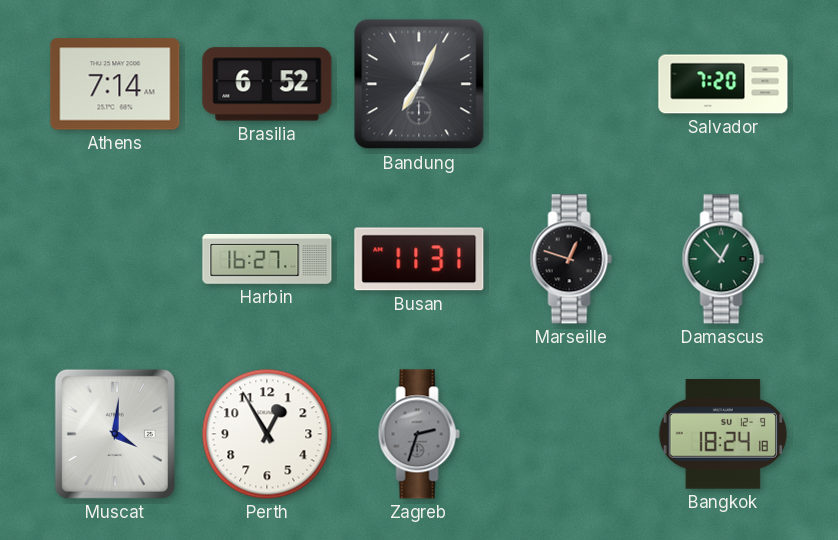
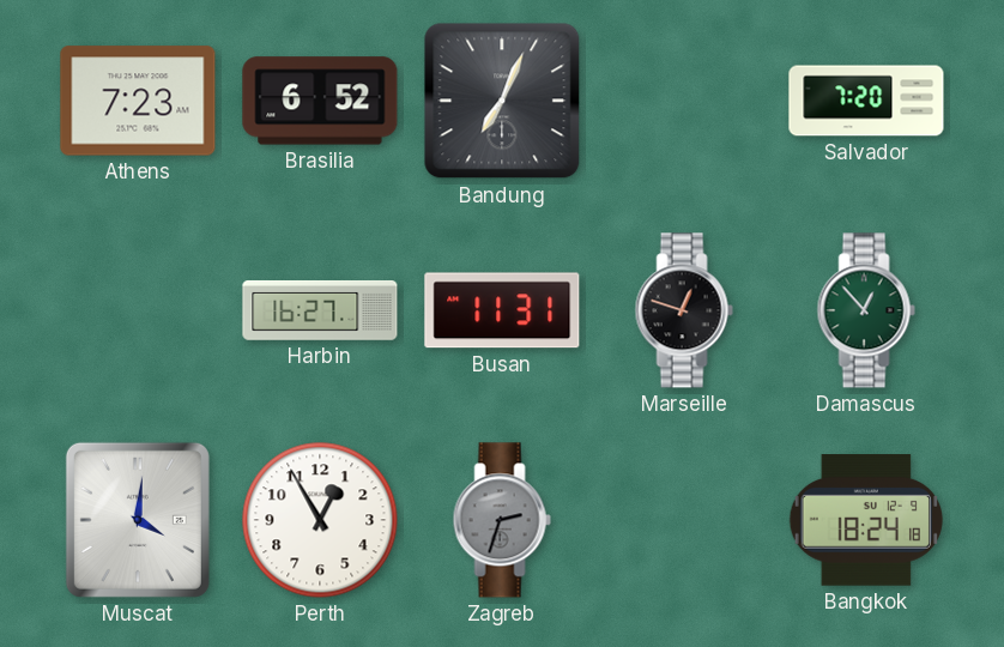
Athens: 7:14 -> 7:23 (138, 101)
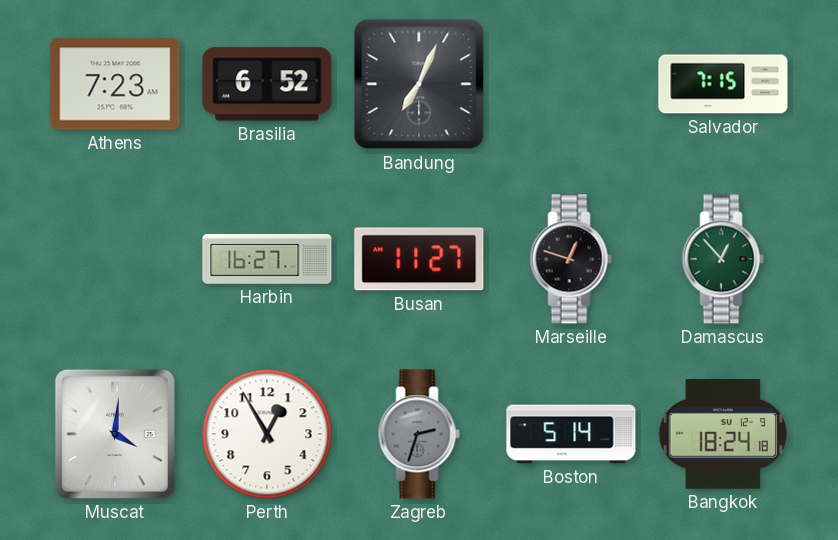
Salvador: 7:20 -> 7:15 (723, 84)
Busan: 11:31 -> 11:27 (419, 259)
Boston: none -> 5:14 (571, 434)
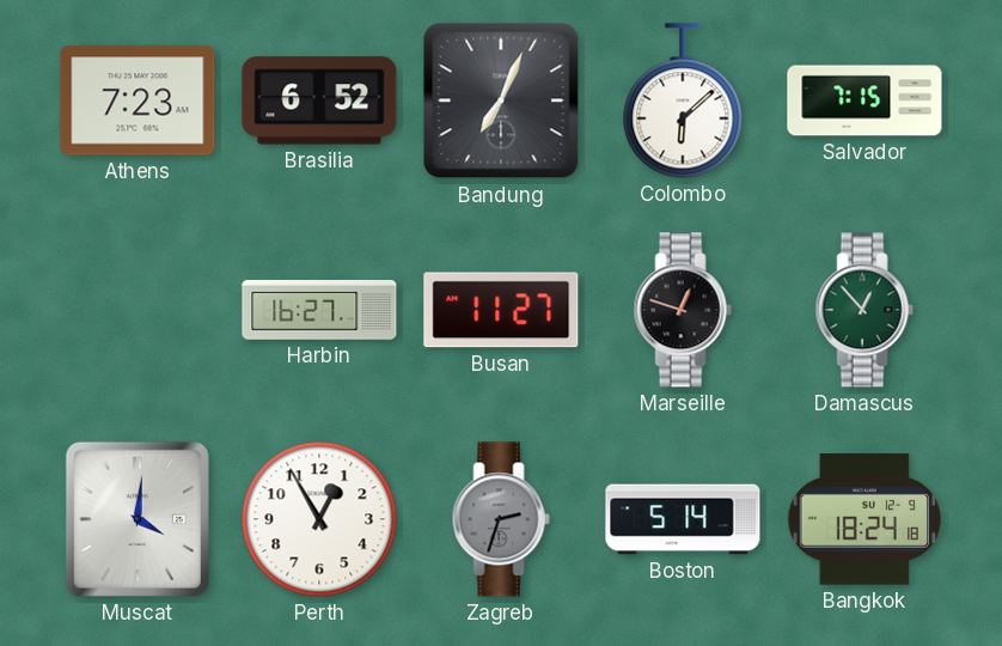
Colombo: none -> 6:08 (683, 100)
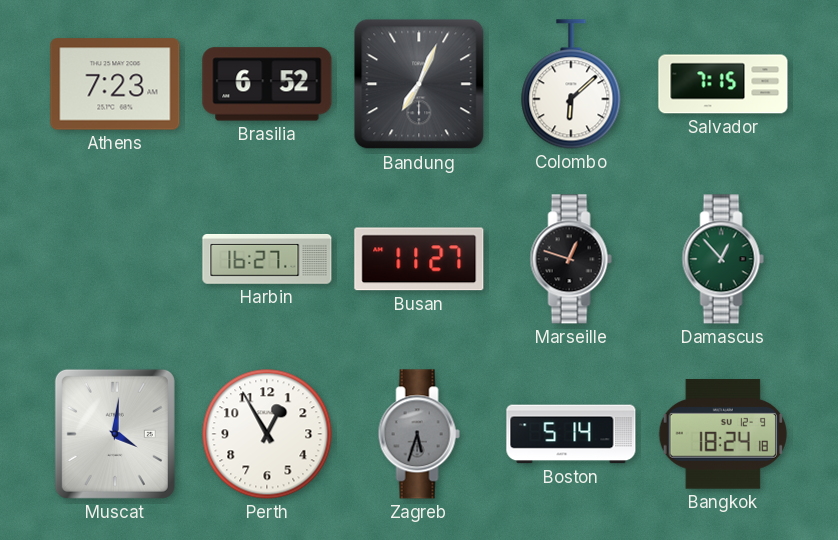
Zagreb: 2:33 -> 5:33 (419, 434)
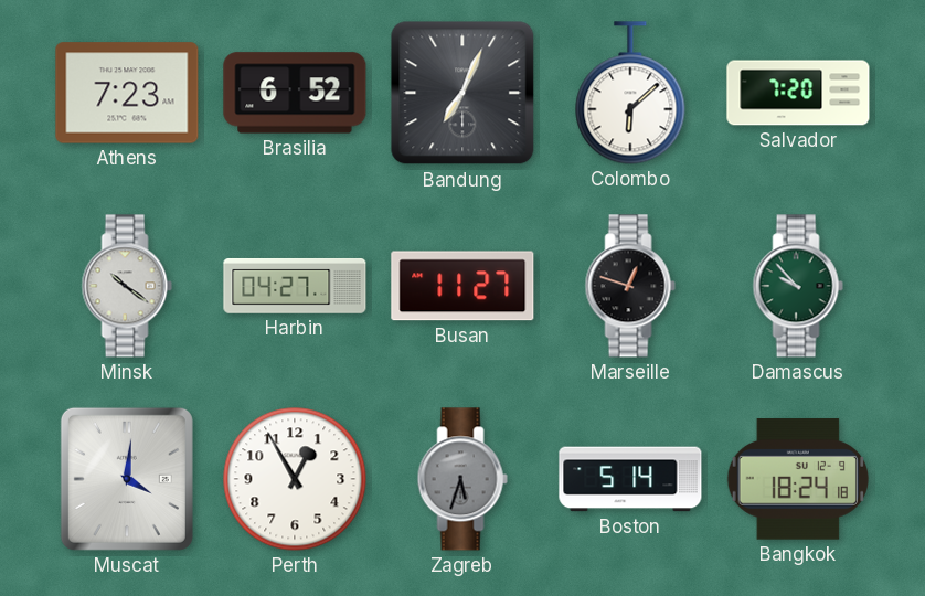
Salvador: 7:15 -> 7:20 (798, 93)
Minsk: none -> 10:21 (127, 286)
Harbin: 16:27 -> 04:27 (295, 286)
Damascus: 12:53 -> 9:53 (798, 286)
